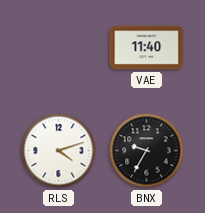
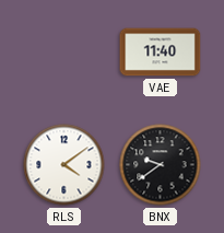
RLS: 4:12 -> 4:09 (64, 165)
BNX: 9:35 -> 9:39 (161, 165)
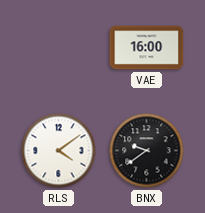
VAE: 11:40 -> 16:00 (147, 48)
